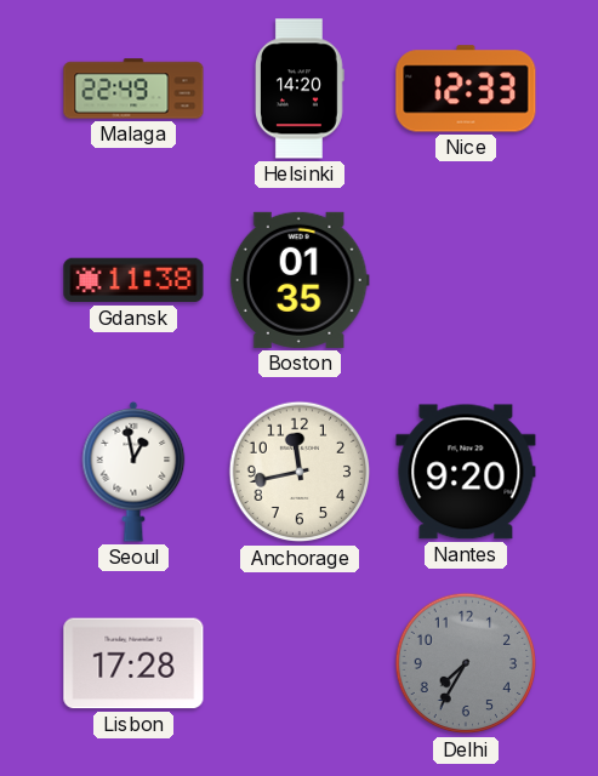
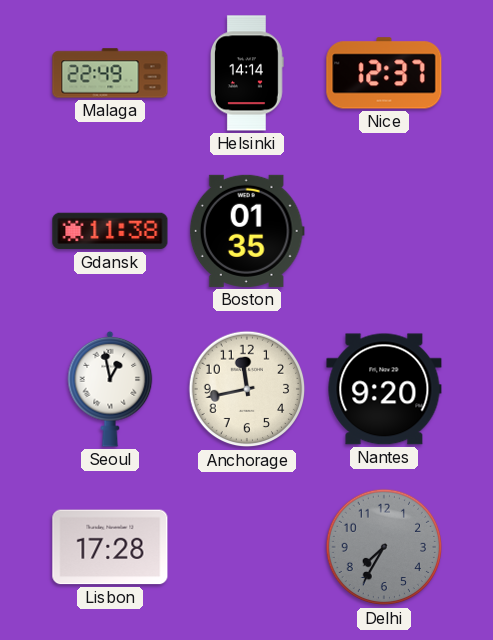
Helsinki: 14:20 -> 14:14 (248, 73)
Nice: 12:33 -> 12:37 (384, 73)
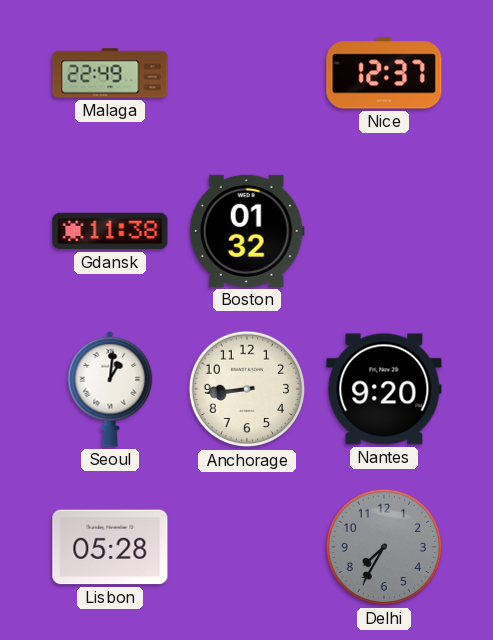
Helsinki: 14:14 -> none (248, 73)
Boston: 01:35 -> 01:32 (247, 231)
Seoul: 12:58 -> 1:01 (110, 389)
Anchorage: 11:43 -> 8:44 (247, 389)
Lisbon: 17:28 -> 05:28 (110, 547)
